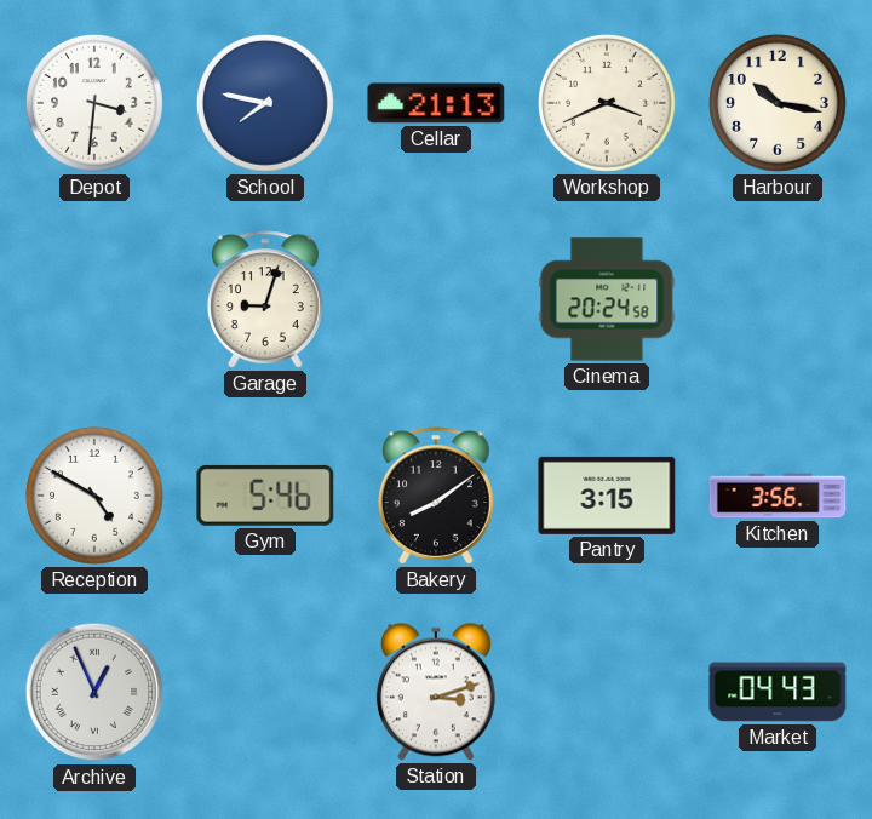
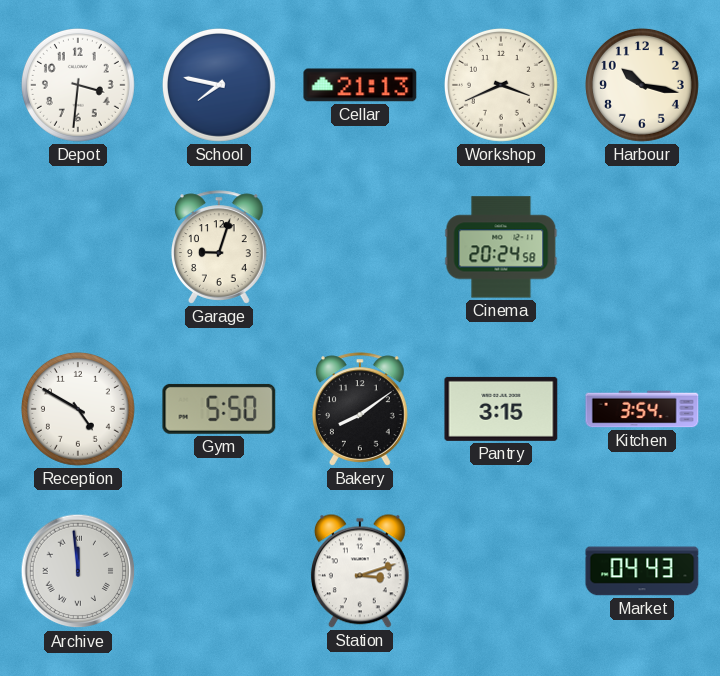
Gym: 5:46 -> 5:50 (219, 409)
Kitchen: 3:56 -> 3:54 (642, 409)
Archive: 12:56 -> 11:59 (78, 571)
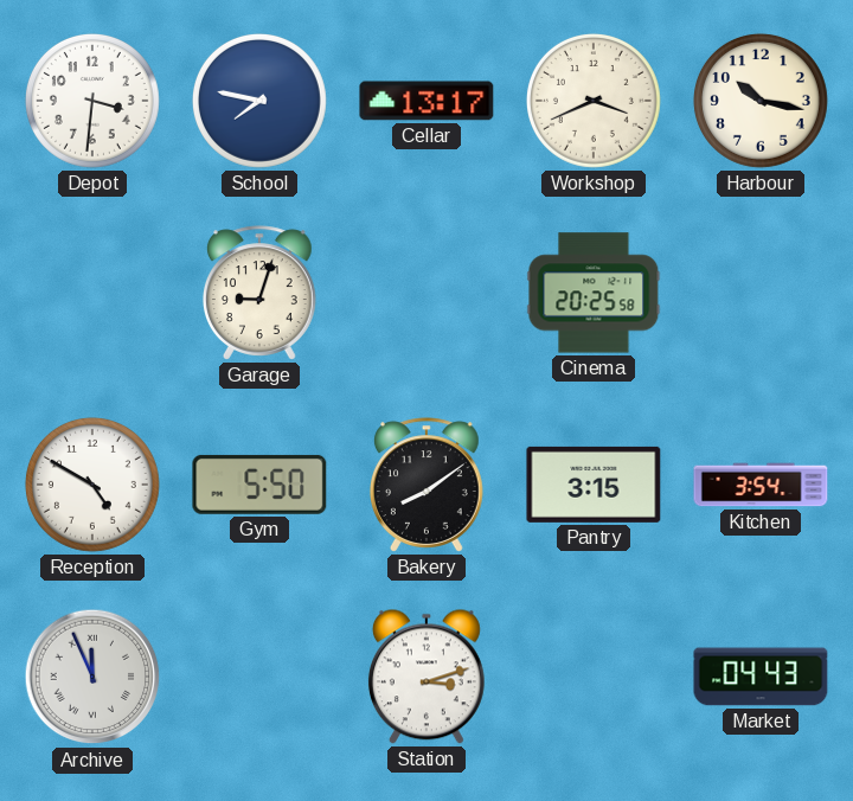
Cellar: 21:13 -> 13:17 (426, 101)
Cinema: 20:24 -> 20:25 (594, 293)
Archive: 11:59 -> 11:56 (92, 677)
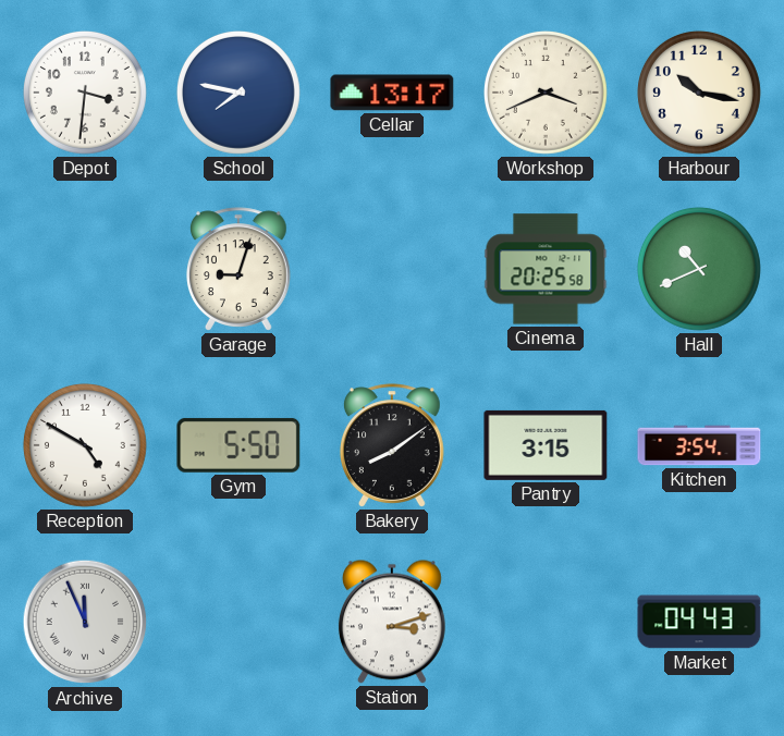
Hall: none -> 10:41 (699, 269)
